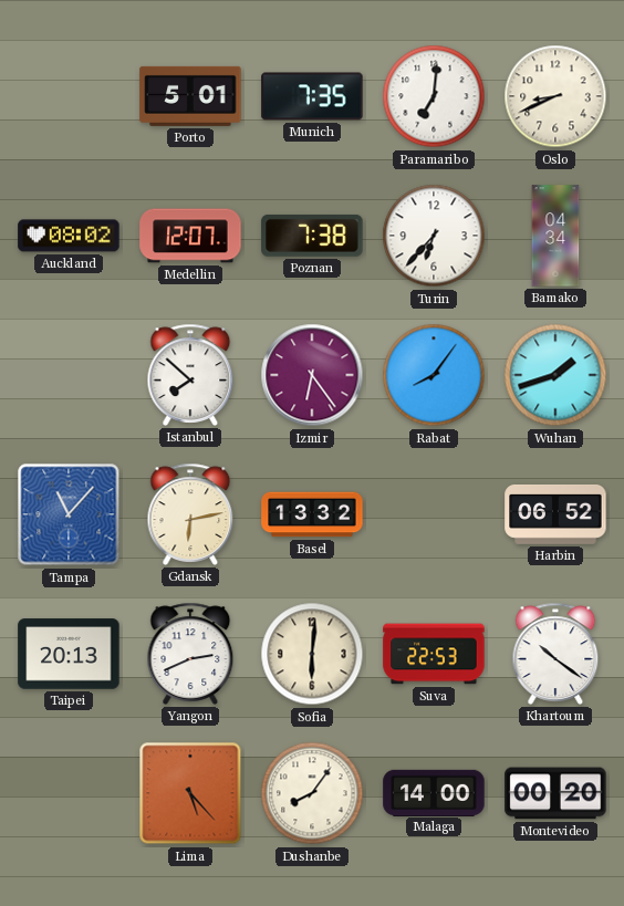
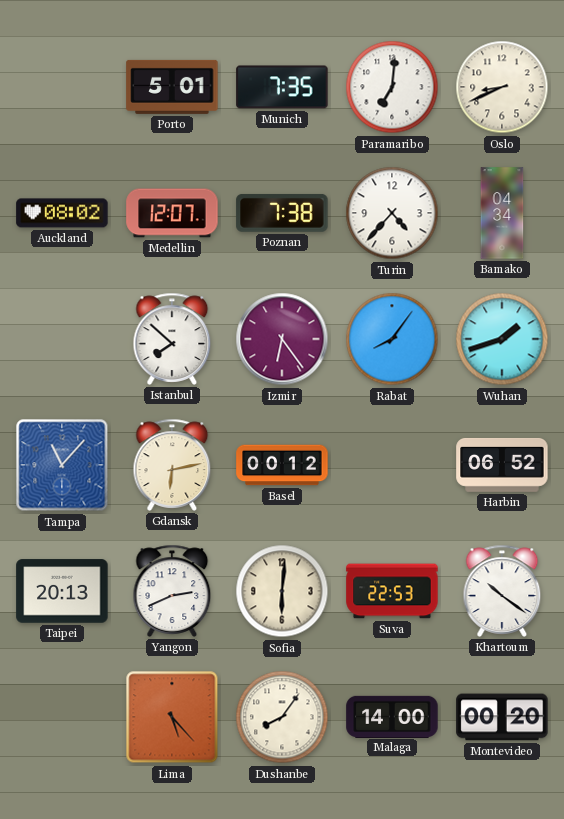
Turin: 6:37 -> 4:37 (392, 213)
Basel: 13:32 -> 00:12 (282, 465)
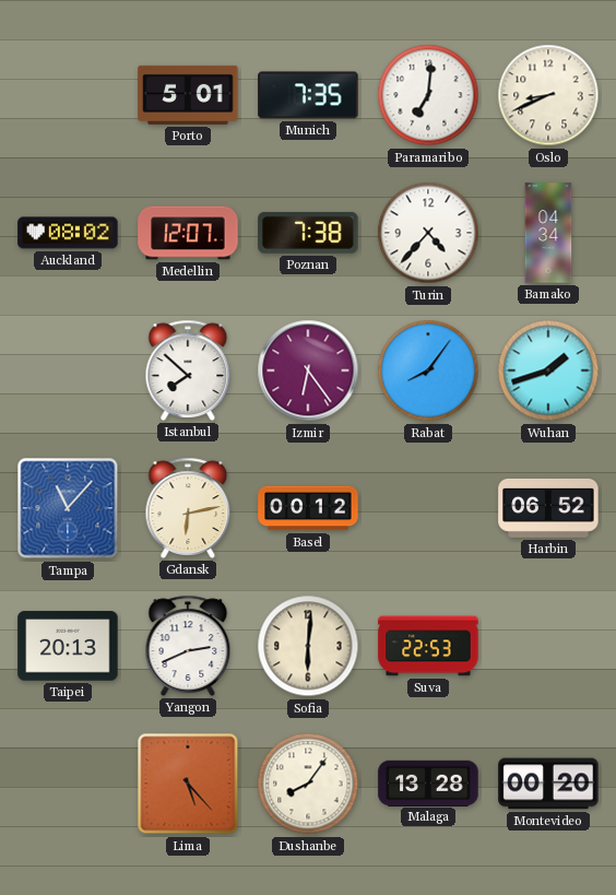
Khartoum: 10:21 -> none (502, 591)
Malaga: 14:00 -> 13:28 (428, 782)
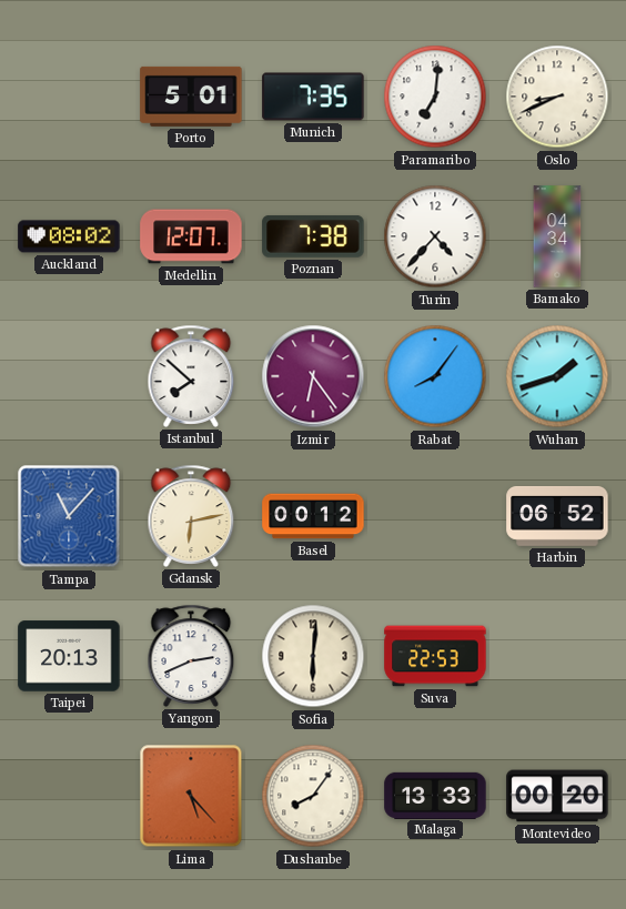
Malaga: 13:28 -> 13:33 (435, 795)
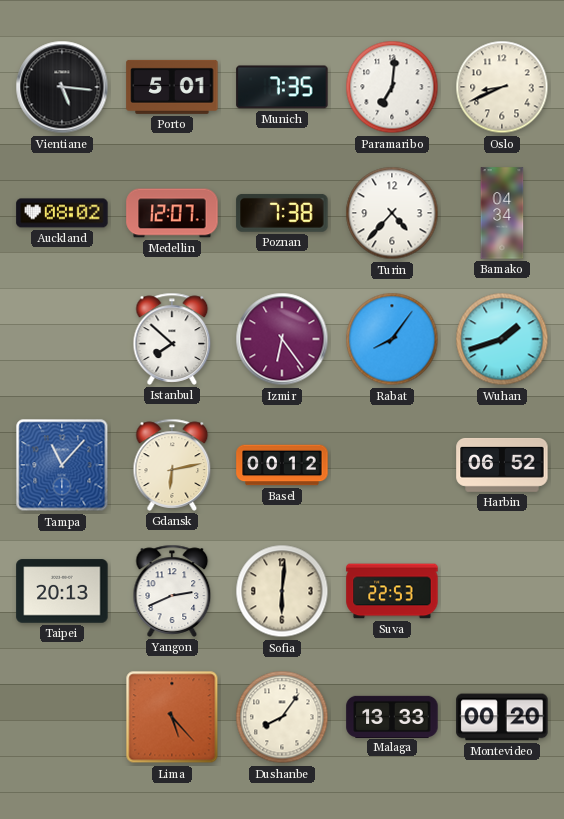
Vientiane: none -> 5:16 (62, 87)
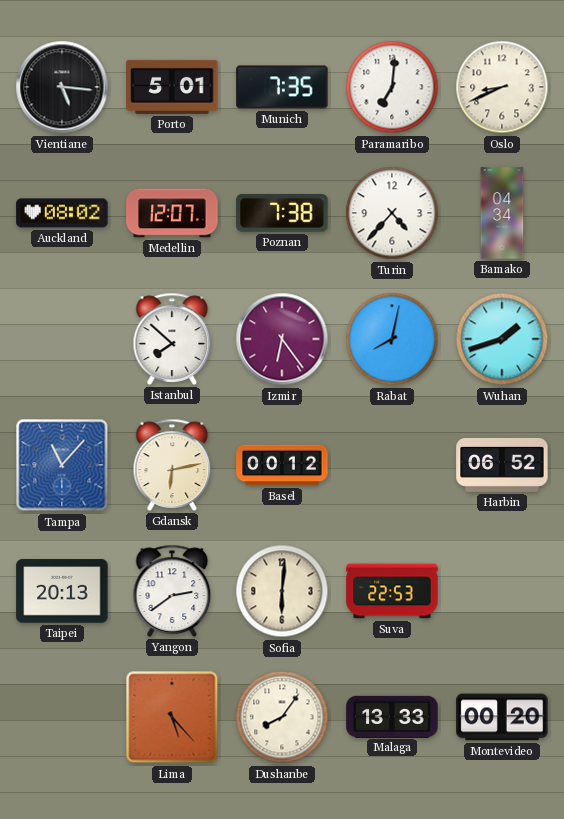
Rabat: 8:06 -> 8:02 (392, 339)
Yangon: 2:41 -> 2:39 (172, 591)
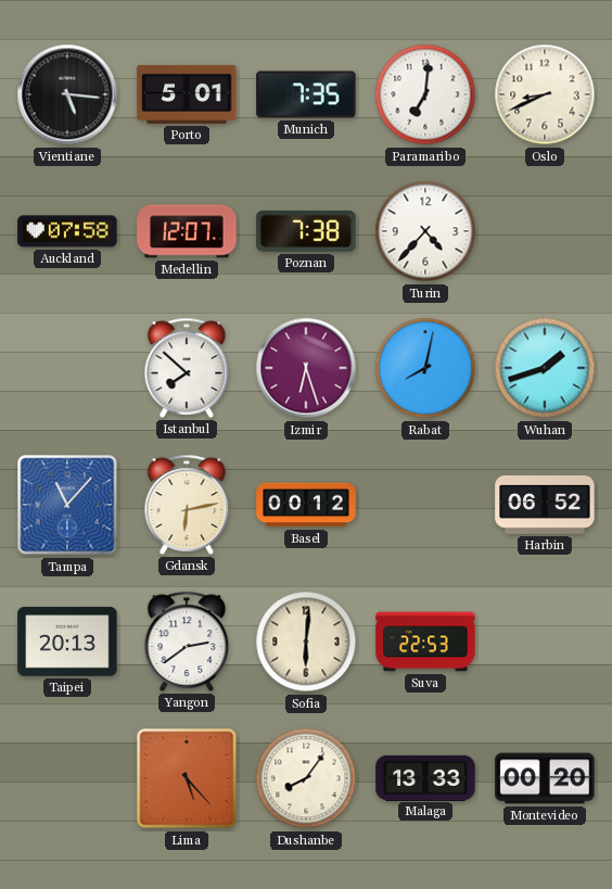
Auckland: 08:02 -> 07:58 (67, 231)
Bamako: 04:34 -> none (502, 213)
Izmir: 6:24 -> 6:27 (306, 368)
